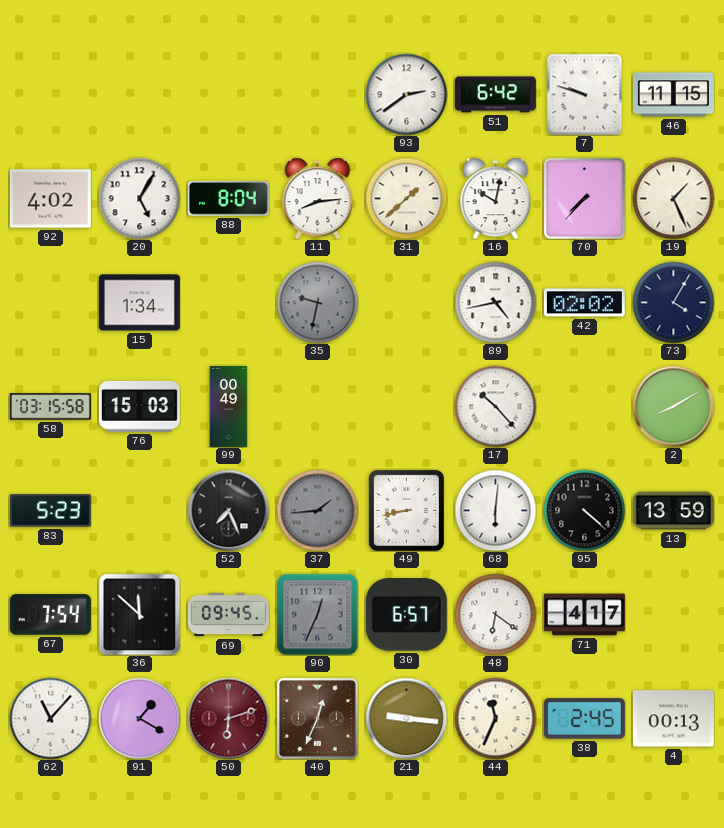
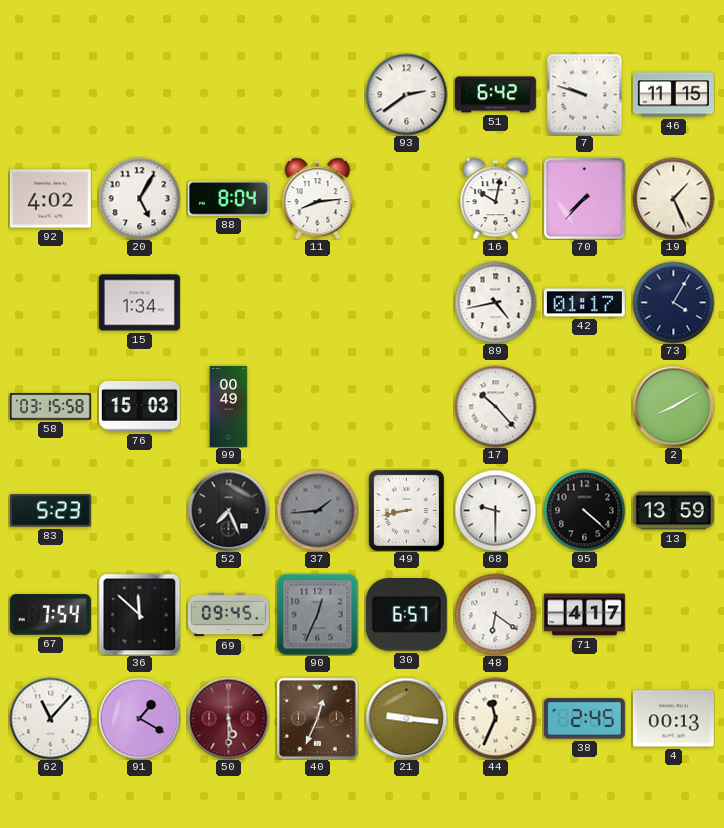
31: 1:38 -> none (406, 198)
35: 9:32 -> none (317, 302)
42: 02:02 -> 01:17 (584, 303)
68: 6:01 -> 9:30 (495, 510)
50: 6:12 -> 5:30 (228, 718)
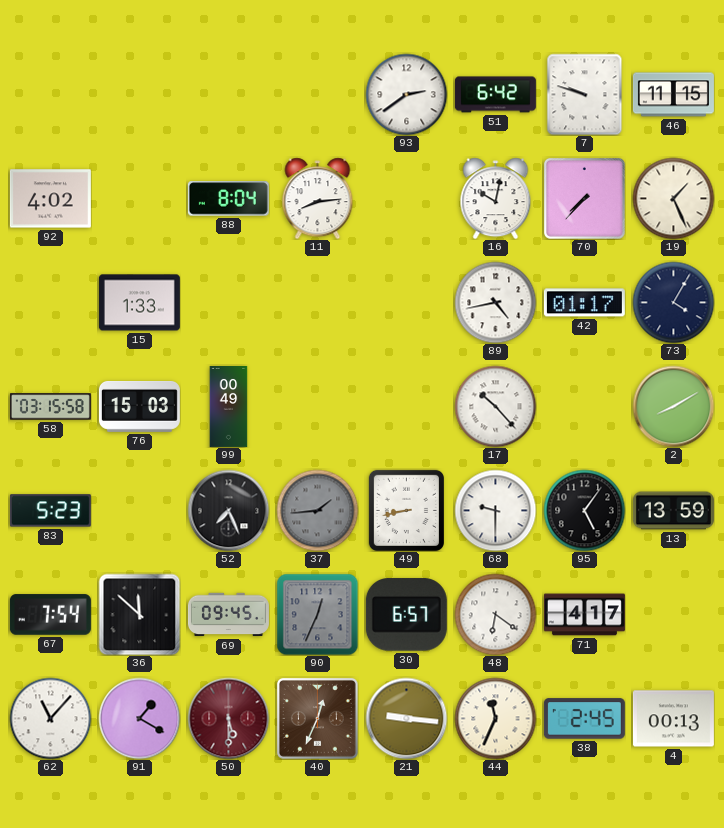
20: 5:05 -> none (139, 198)
15: 1:34 -> 1:33 (139, 303)
95: 4:22 -> 5:06 (584, 510)
